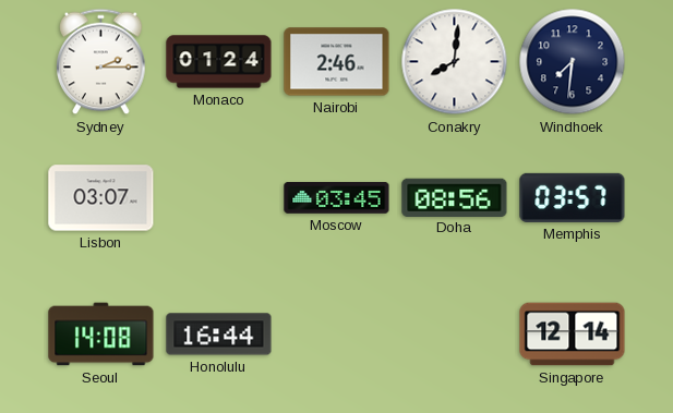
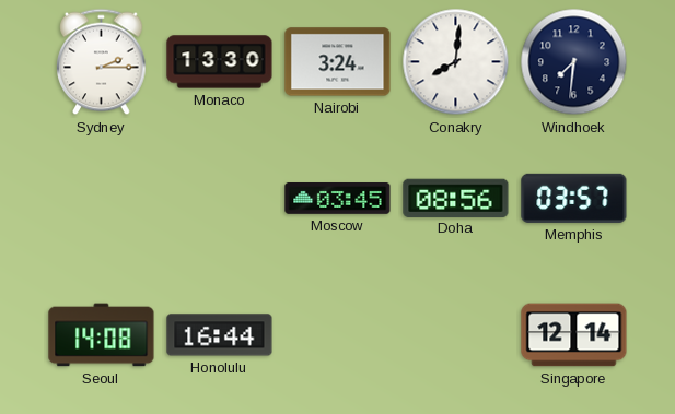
Monaco: 01:24 -> 13:30 (220, 62)
Nairobi: 2:46 -> 3:24 (338, 62)
Lisbon: 03:07 -> none (101, 198)
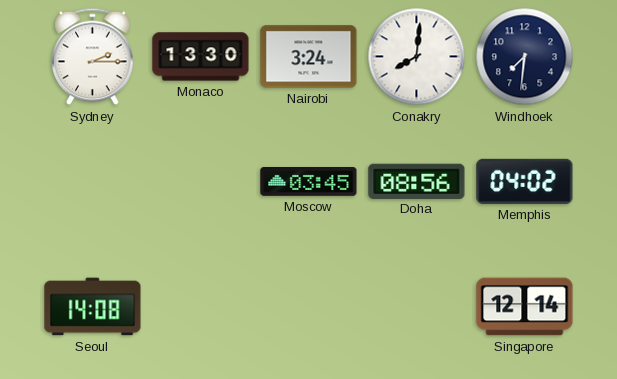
Memphis: 03:57 -> 04:02 (525, 181)
Honolulu: 16:44 -> none (220, 335)
